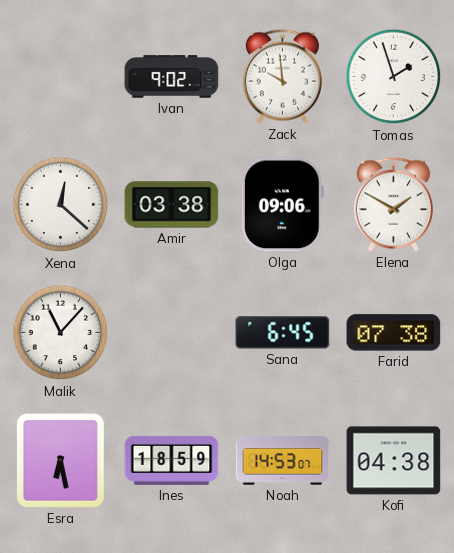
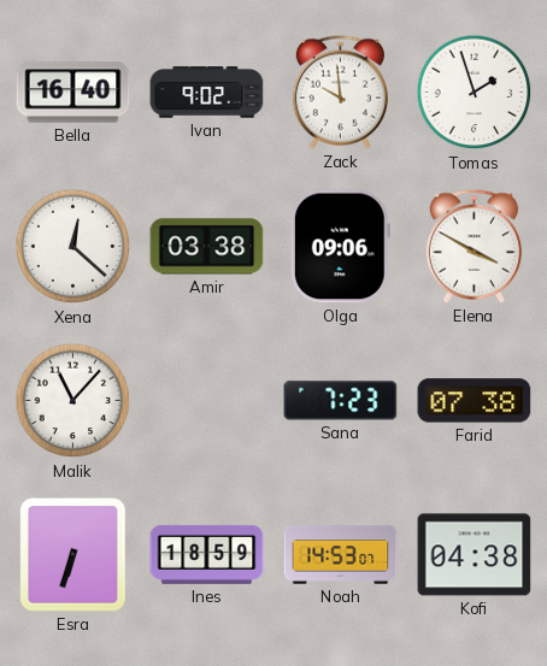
Bella: none -> 16:40 (73, 93)
Elena: 1:50 -> 3:50 (474, 247)
Sana: 6:45 -> 7:23 (341, 401)
Esra: 6:28 -> 6:33 (73, 555)
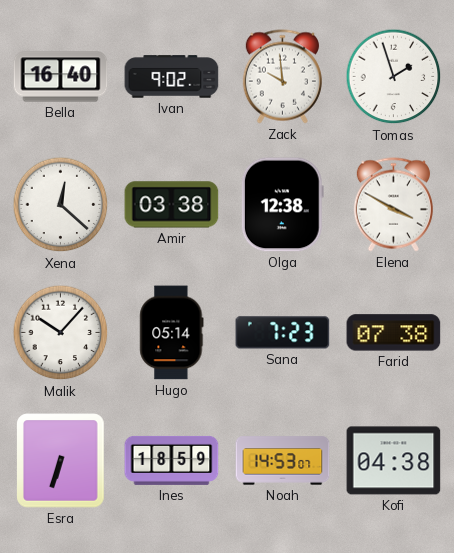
Olga: 09:06 -> 12:38 (282, 205)
Malik: 11:07 -> 10:07 (61, 333)
Hugo: none -> 05:14 (172, 333)
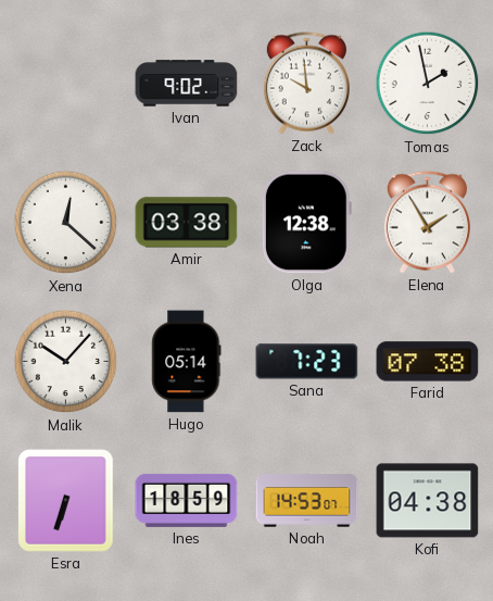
Bella: 16:40 -> none (61, 77)
Tomas: 1:57 -> 1:58 (428, 84)
Elena: 3:50 -> 1:55 (427, 223)
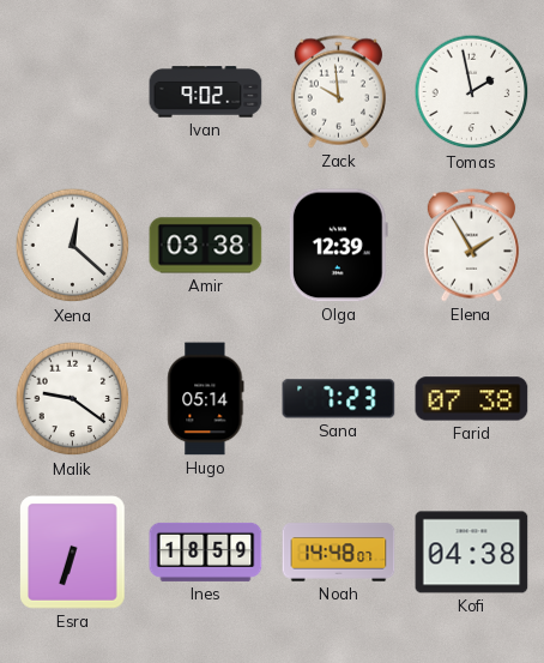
Olga: 12:38 -> 12:39 (338, 246)
Malik: 10:07 -> 9:21 (73, 399)
Noah: 14:53 -> 14:48 (339, 553)
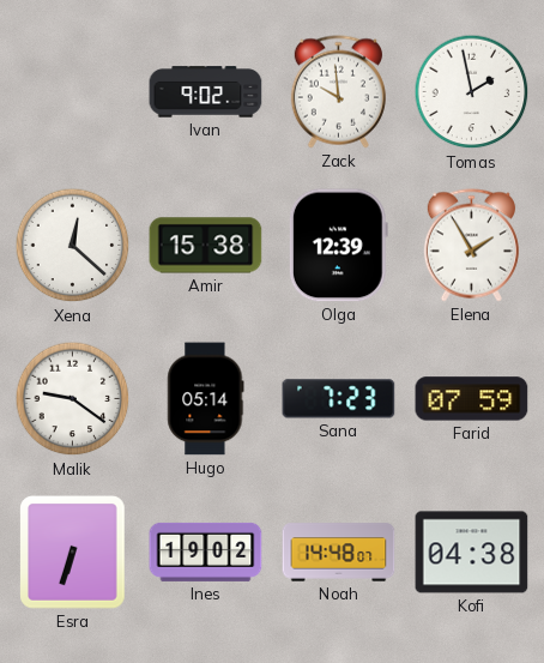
Amir: 03:38 -> 15:38 (206, 246)
Farid: 07:38 -> 07:59 (472, 399)
Ines: 18:59 -> 19:02 (206, 552)
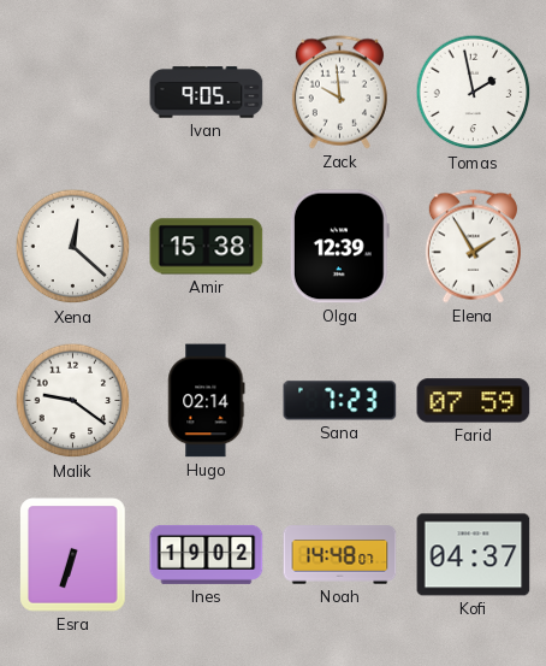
Ivan: 9:02 -> 9:05 (207, 93)
Hugo: 05:14 -> 02:14 (207, 401)
Kofi: 04:38 -> 04:37 (474, 555)
